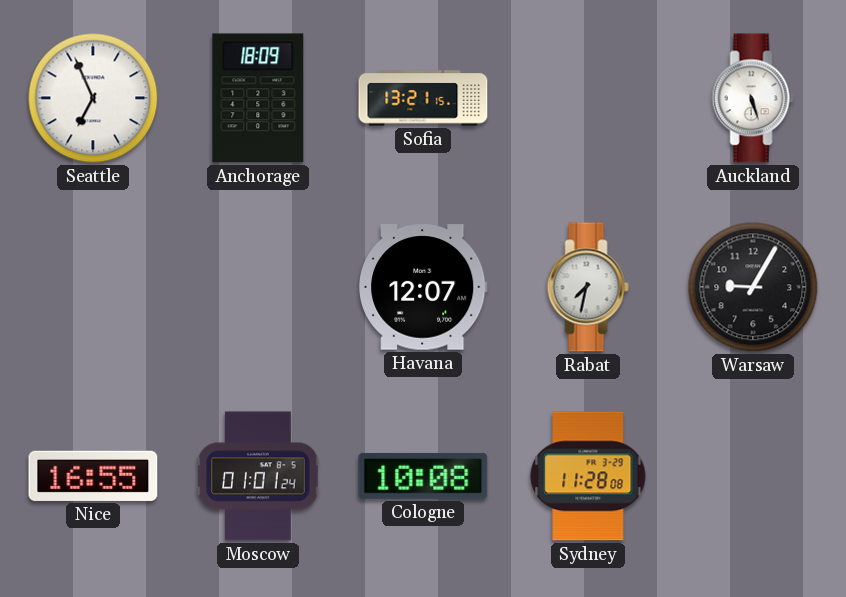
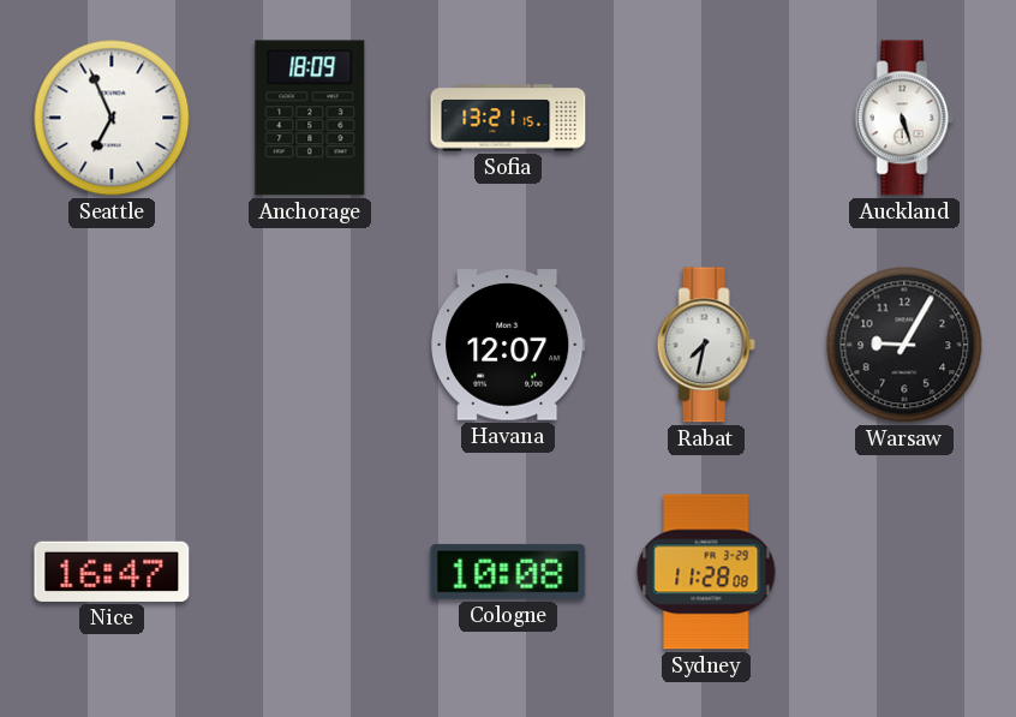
Nice: 16:55 -> 16:47 (112, 572)
Moscow: 01:01 -> none (258, 476)
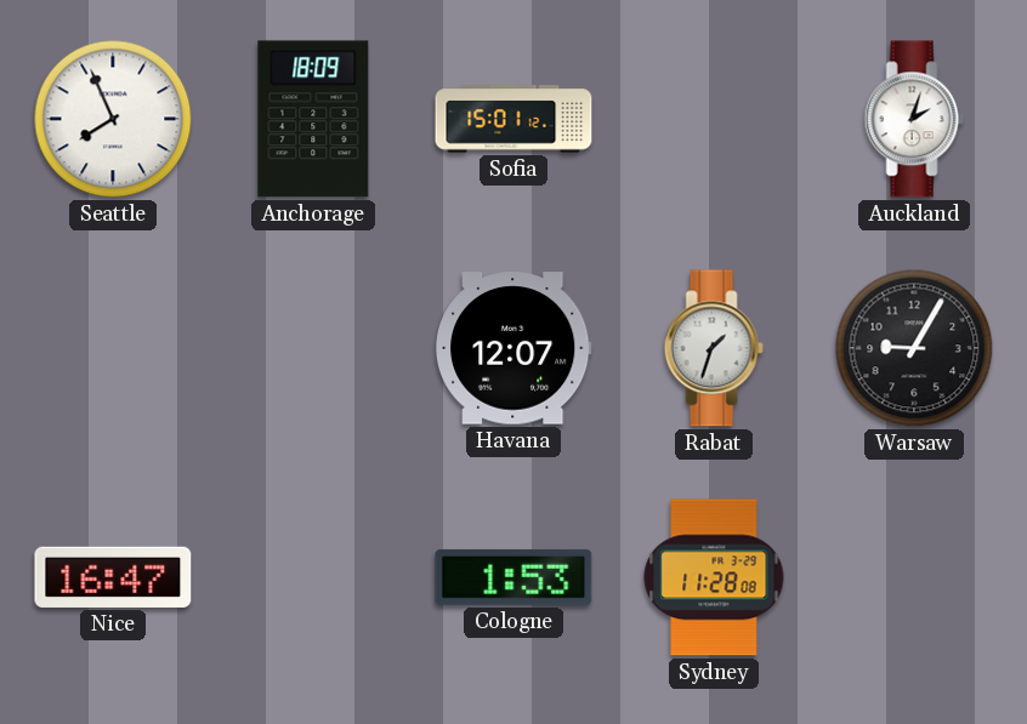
Seattle: 6:56 -> 7:56 (113, 119)
Sofia: 13:21 -> 15:01 (513, 119)
Auckland: 5:27 -> 2:03 (914, 119)
Rabat: 7:32 -> 1:33 (714, 348)
Cologne: 10:08 -> 1:53 (513, 577)
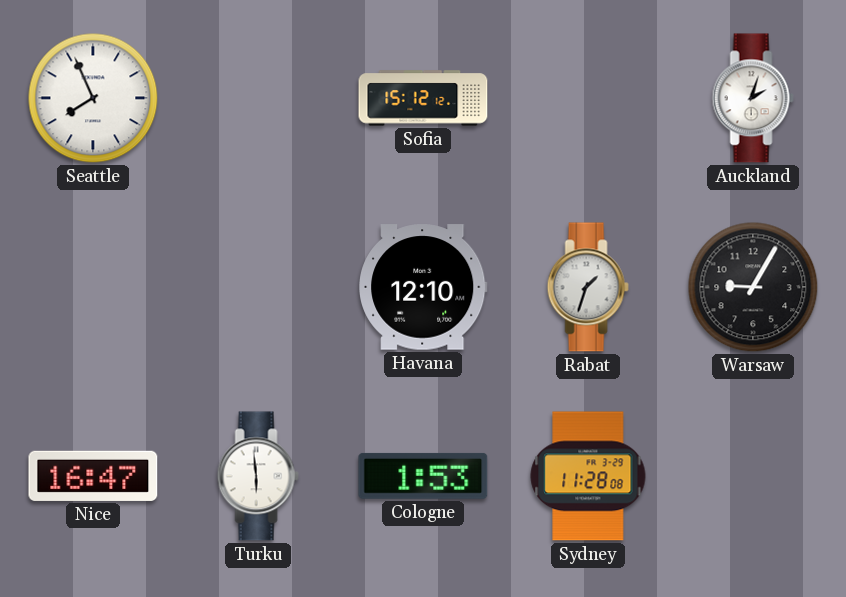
Anchorage: 18:09 -> none (313, 119)
Sofia: 15:01 -> 15:12 (423, 98)
Havana: 12:07 -> 12:10 (424, 287)
Turku: none -> 5:59 (258, 476)
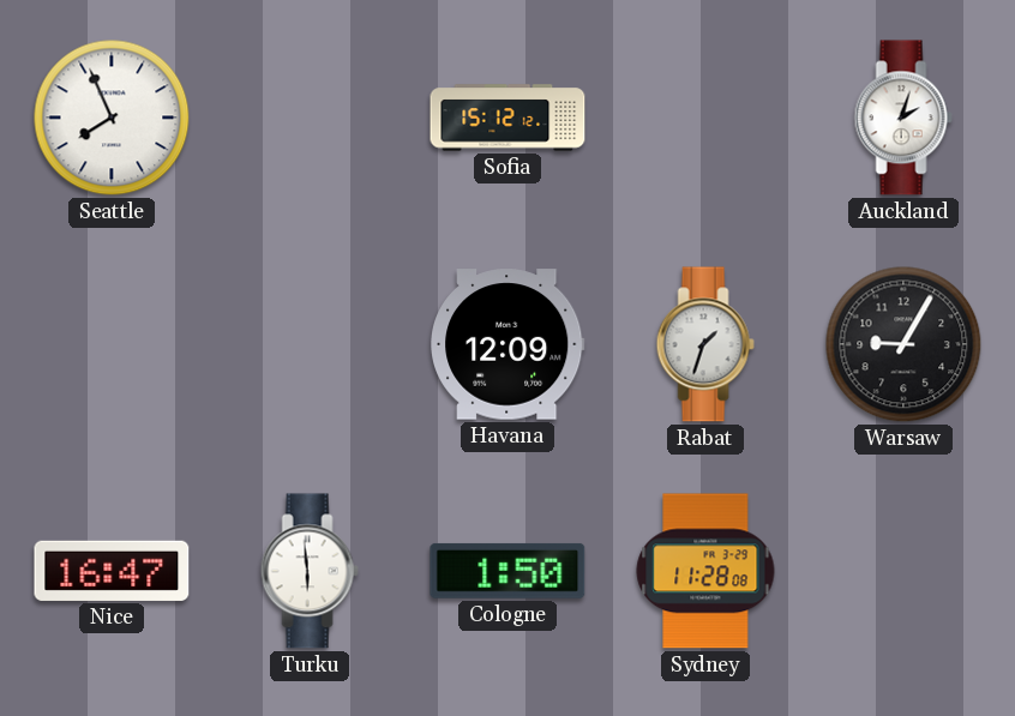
Havana: 12:10 -> 12:09 (509, 344)
Cologne: 1:53 -> 1:50 (507, 571)
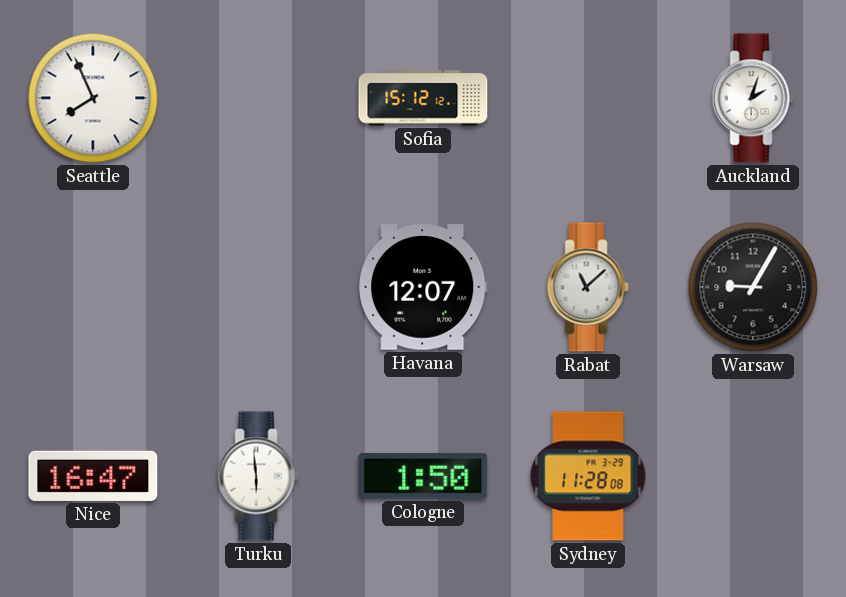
Havana: 12:09 -> 12:07 (424, 287)
Rabat: 1:33 -> 11:08 (588, 287)
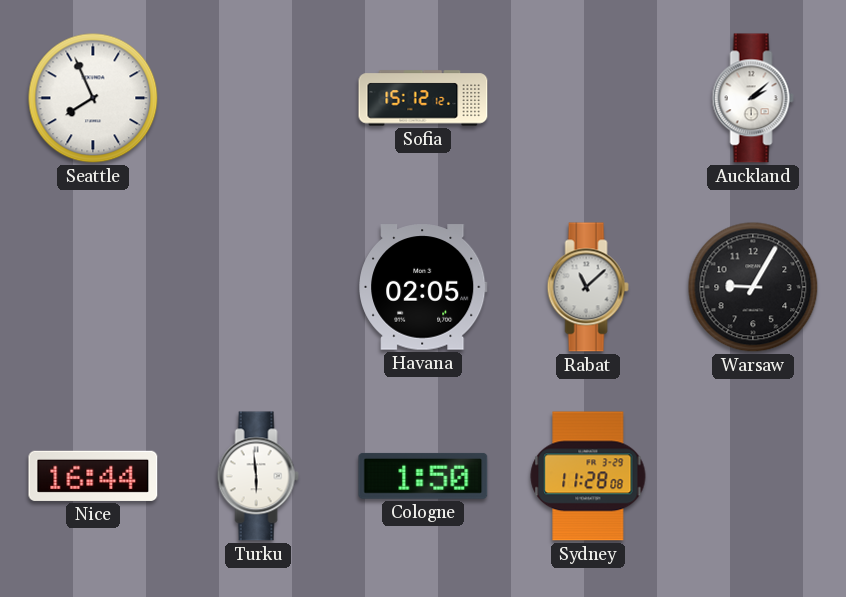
Auckland: 2:03 -> 2:08 (753, 98)
Havana: 12:07 -> 02:05 (424, 287)
Nice: 16:47 -> 16:44 (93, 476)
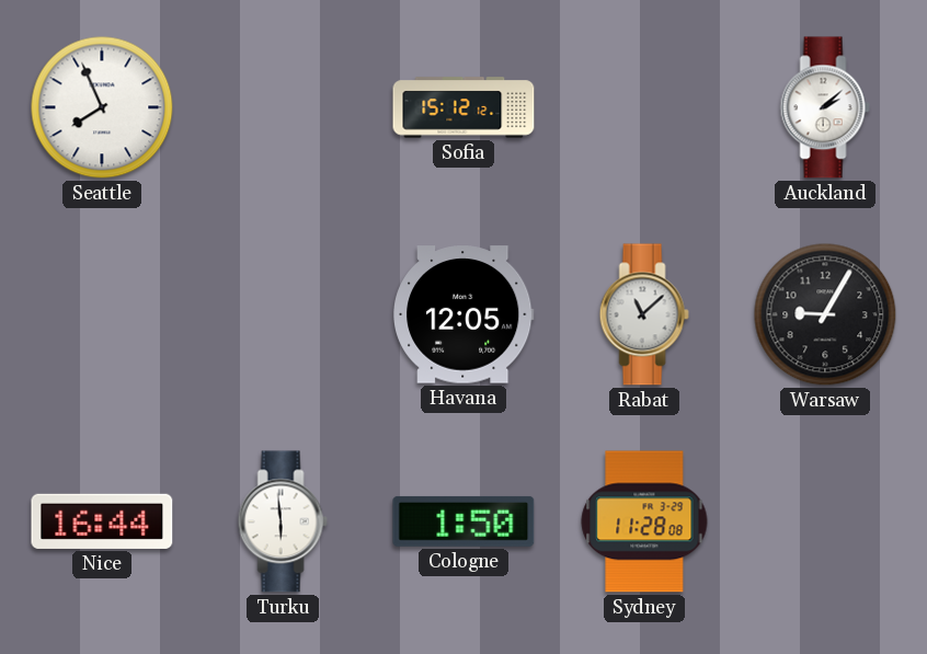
Havana: 02:05 -> 12:05 (465, 314)
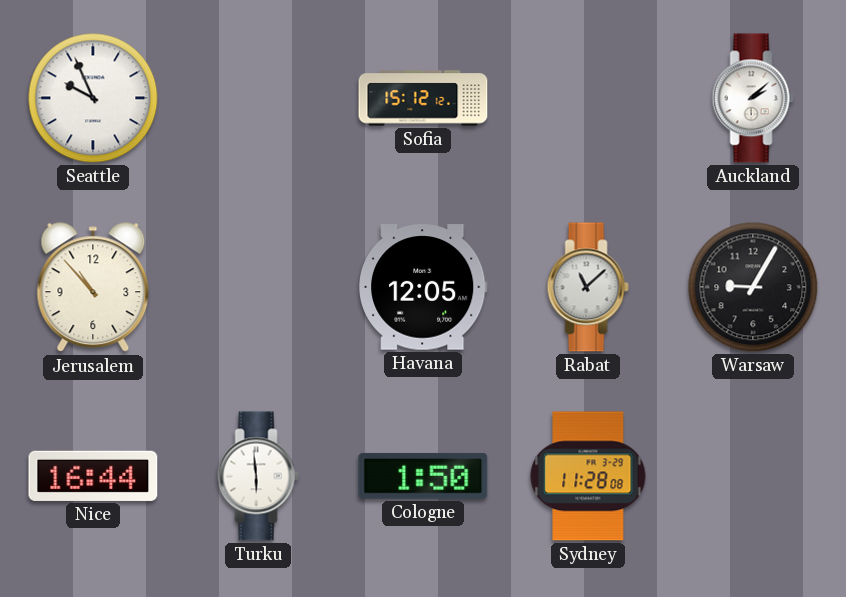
Seattle: 7:56 -> 9:56 (93, 98)
Jerusalem: none -> 10:53 (93, 288)
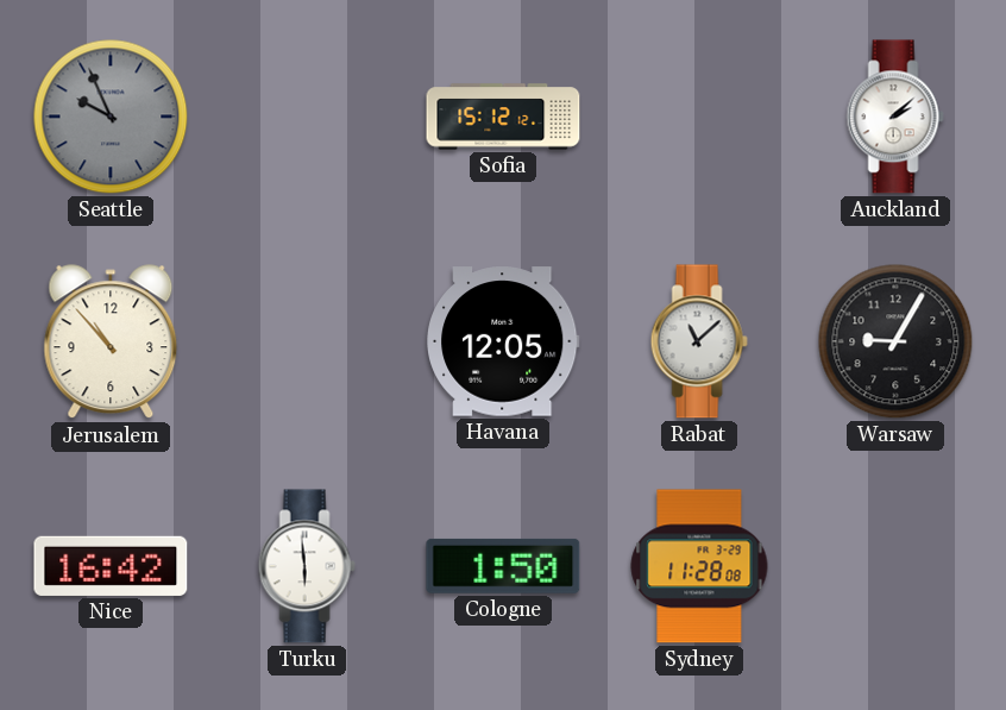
Seattle dial: white -> grey (111, 117)
Nice: 16:44 -> 16:42 (111, 566)
